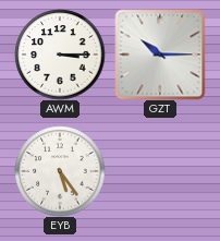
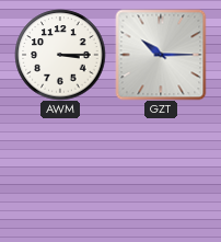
EYB: 5:24 -> none (60, 171)
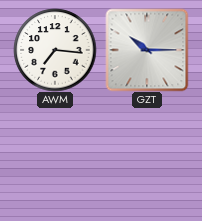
AWM: 3:15 -> 7:16 (55, 50)
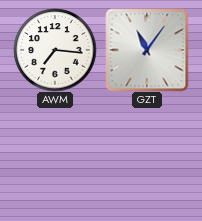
GZT: 10:15 -> 11:06 (147, 50)
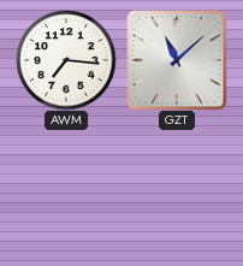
GZT: 11:06 -> 11:08 (177, 60)
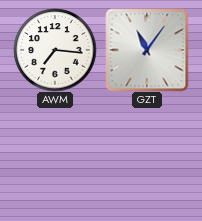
GZT: 11:08 -> 11:06 (147, 50)
